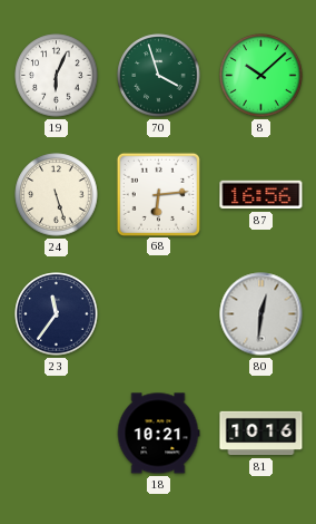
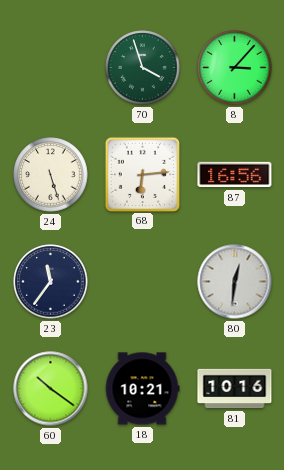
19: 6:04 -> none (57, 76)
8: 10:08 -> 3:07 (235, 68)
60: none -> 10:21 (51, 389)
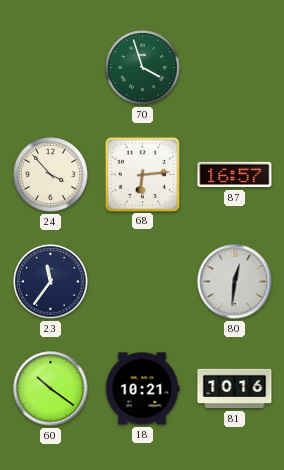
8: 3:07 -> none (235, 68)
24: 5:27 -> 3:53 (51, 175)
87: 16:56 -> 16:57 (235, 175)
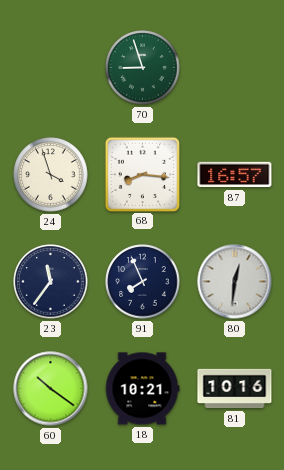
70: 3:57 -> 8:57 (143, 68)
24: 3:53 -> 3:57 (51, 175)
68: 6:14 -> 8:16 (142, 174)
91: none -> 7:56 (143, 282)
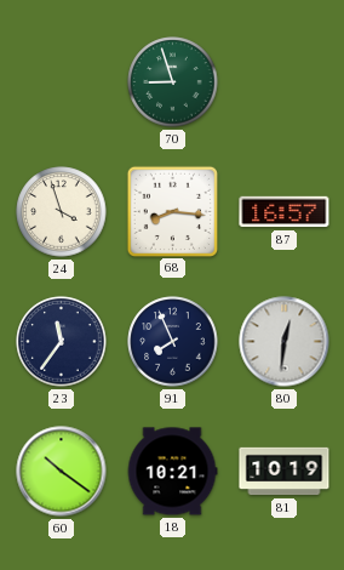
81: 10:16 -> 10:19 (285, 472)
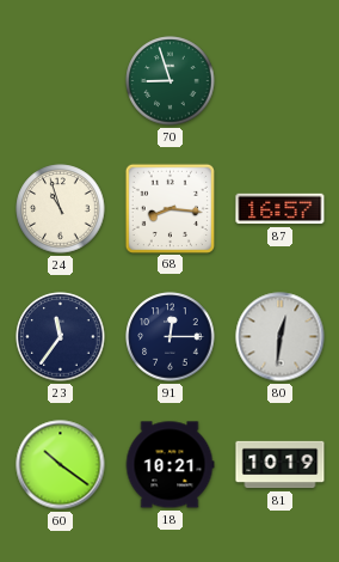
24: 3:57 -> 10:57 (61, 209)
91: 7:56 -> 12:15 (171, 337)
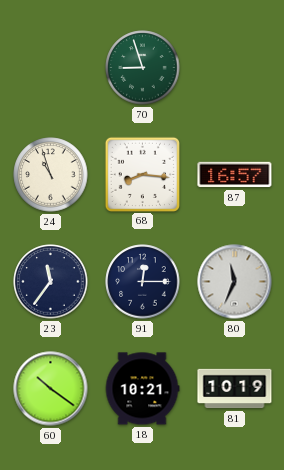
80: 12:31 -> 11:34 (235, 282)
